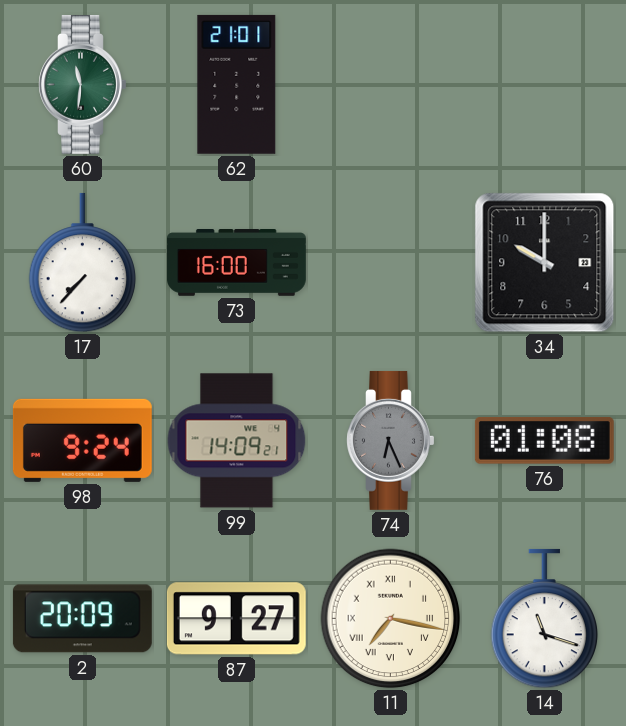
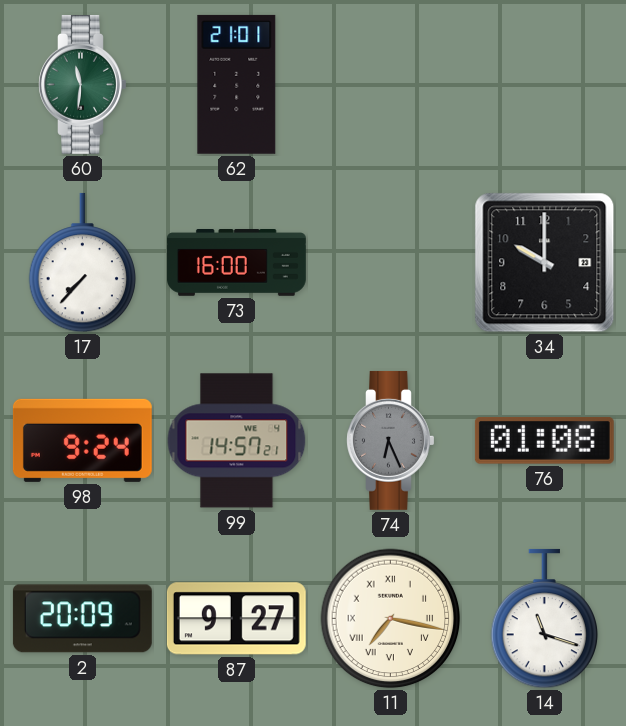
99: 14:09 -> 14:57 (237, 441)
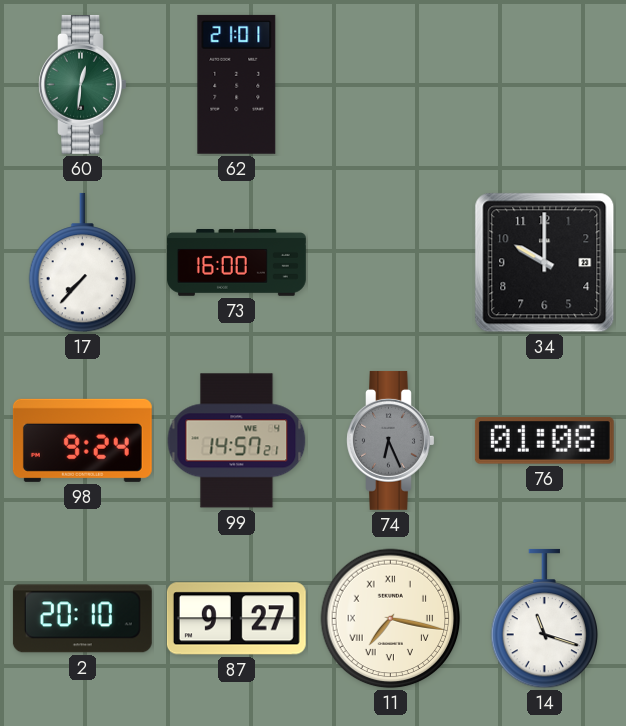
60: 11:31 -> 12:31 (83, 84)
2: 20:09 -> 20:10 (82, 619)
